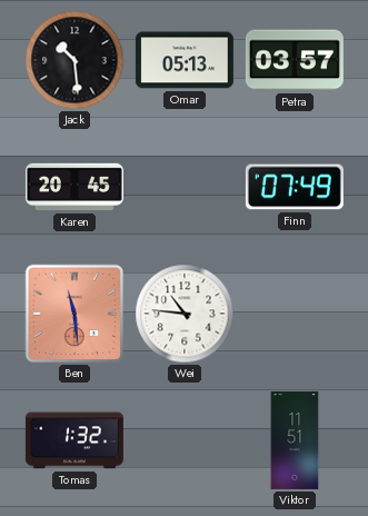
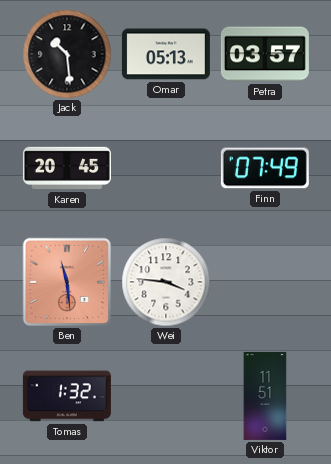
Wei: 10:46 -> 3:46 (166, 282)
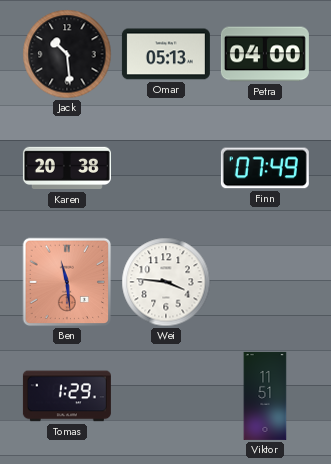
Petra: 03:57 -> 04:00 (265, 54)
Karen: 20:45 -> 20:38 (67, 168)
Tomas: 1:32 -> 1:29 (67, 396)
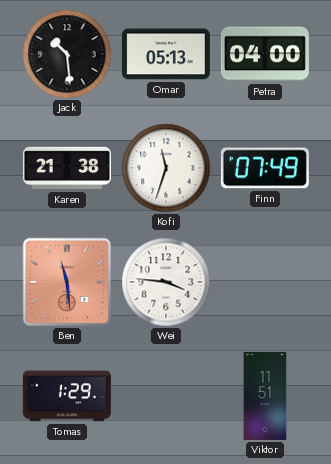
Karen: 20:38 -> 21:38 (67, 168)
Kofi: none -> 11:33 (166, 168)
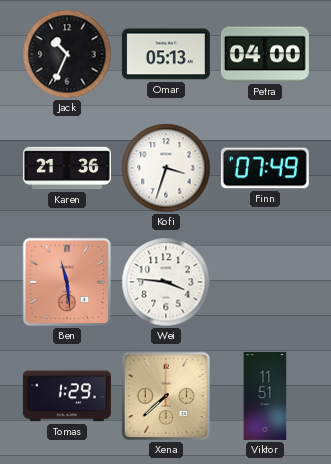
Jack: 10:29 -> 10:34 (67, 54)
Karen: 21:38 -> 21:36 (67, 168)
Kofi: 11:33 -> 3:33 (166, 168)
Xena: none -> 7:38 (166, 396)
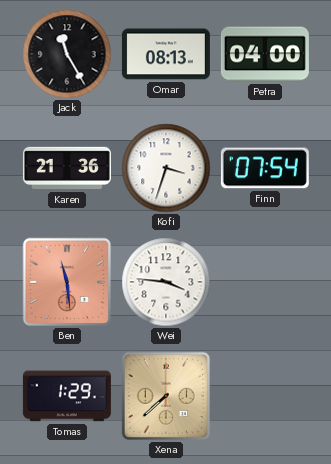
Jack: 10:34 -> 11:25 (67, 54)
Omar: 05:13 -> 08:13 (166, 54)
Finn: 07:49 -> 07:54 (265, 168)
Viktor: 11:51 -> none (265, 396)
